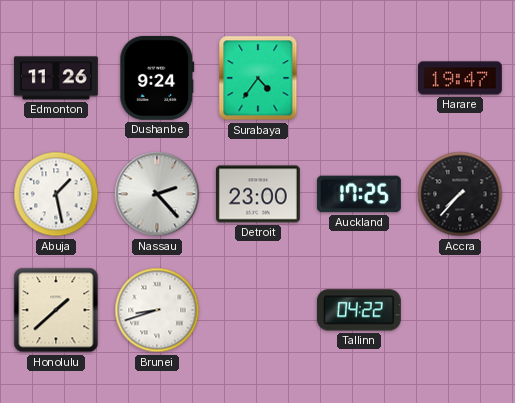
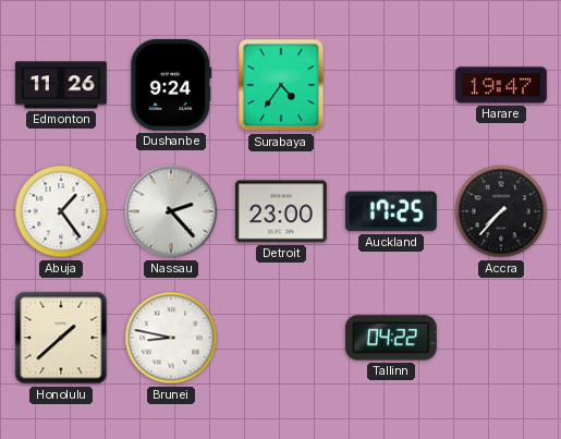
Abuja: 1:28 -> 1:24 (61, 211)
Brunei: 8:42 -> 8:47 (171, 338)
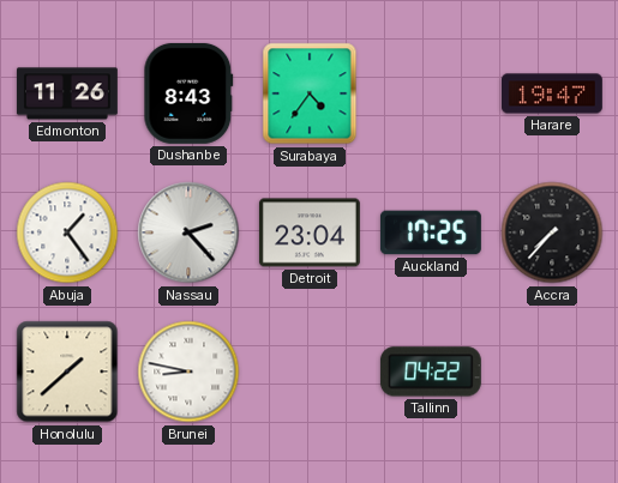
Dushanbe: 9:24 -> 8:43 (188, 93)
Detroit: 23:00 -> 23:04 (310, 233)
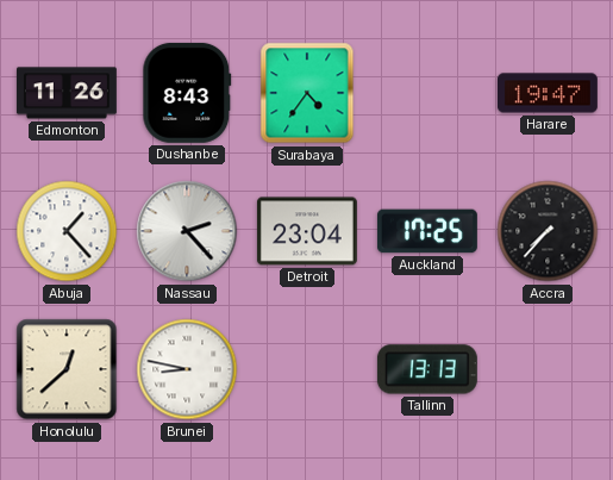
Abuja: 1:24 -> 1:23 (67, 231)
Honolulu: 1:38 -> 12:38 (67, 369)
Tallinn: 04:22 -> 13:13 (427, 369)
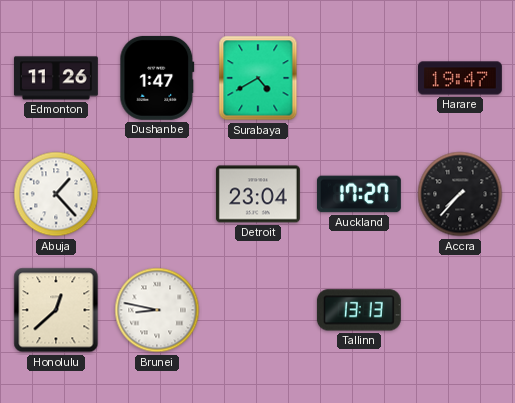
Dushanbe: 8:43 -> 1:47 (157, 78)
Surabaya: 4:36 -> 4:40 (258, 78)
Nassau: 2:23 -> none (187, 231)
Auckland: 17:25 -> 17:27 (359, 194)
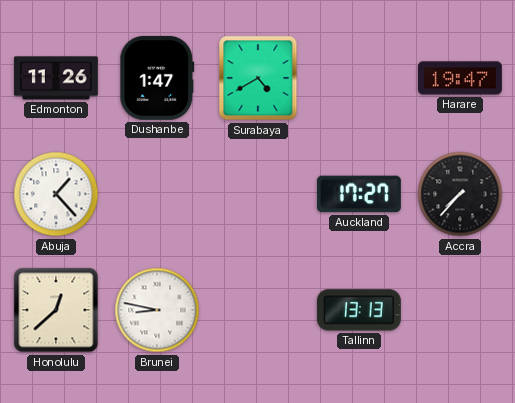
Detroit: 23:04 -> none (258, 194)
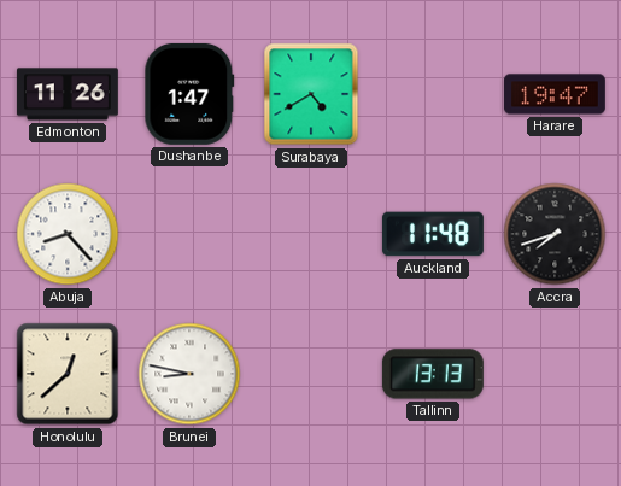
Abuja: 1:23 -> 8:23 (68, 234)
Auckland: 17:27 -> 11:48 (433, 234)
Accra: 7:37 -> 7:42 (555, 234)
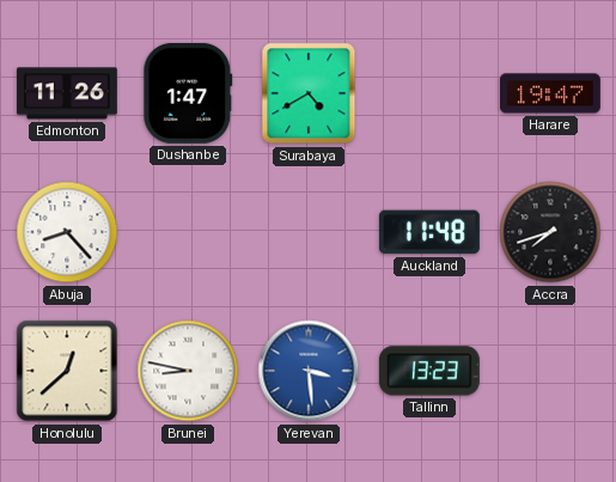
Yerevan: none -> 3:29 (309, 371)
Tallinn: 13:13 -> 13:23 (429, 371)
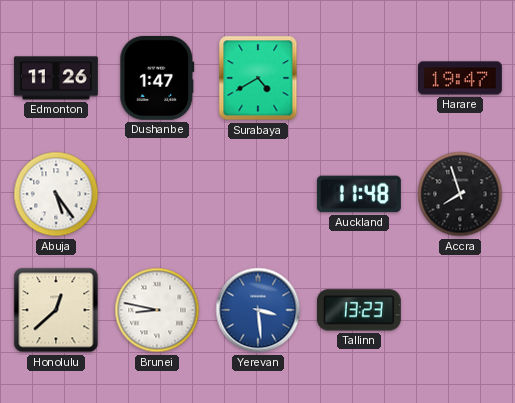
Abuja: 8:23 -> 5:24 (56, 194)
Accra: 7:42 -> 7:57 (460, 194)
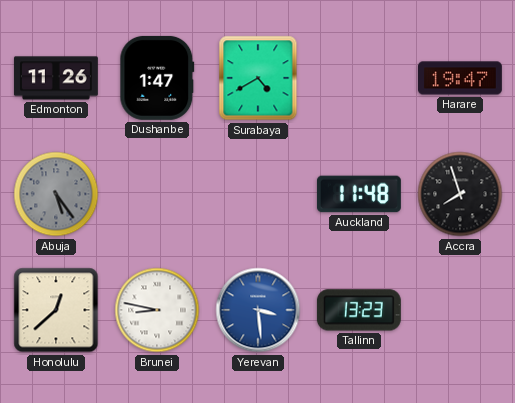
Abuja dial: white -> grey (56, 194)
